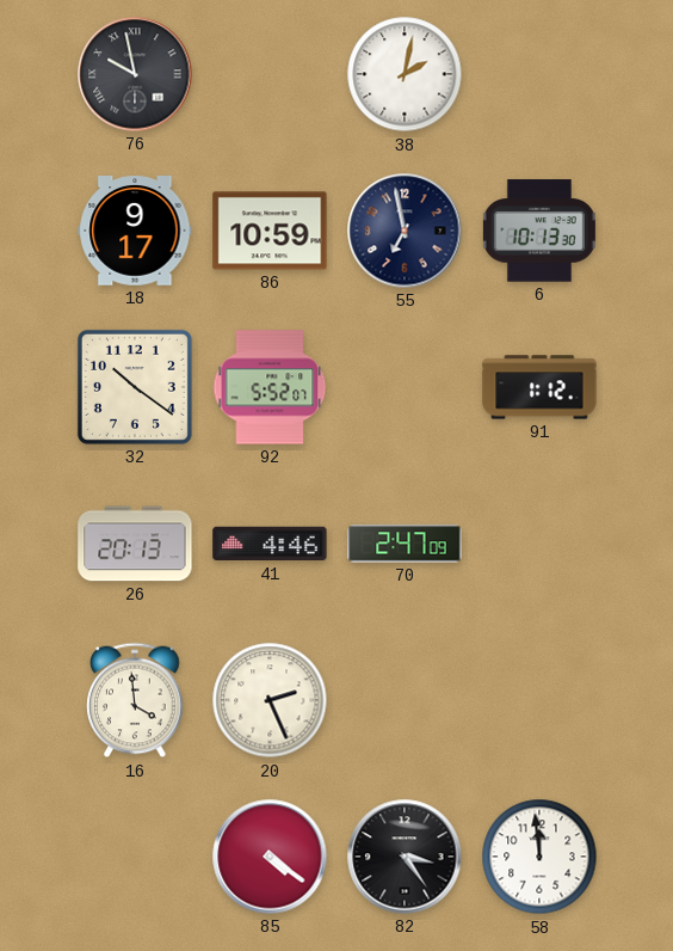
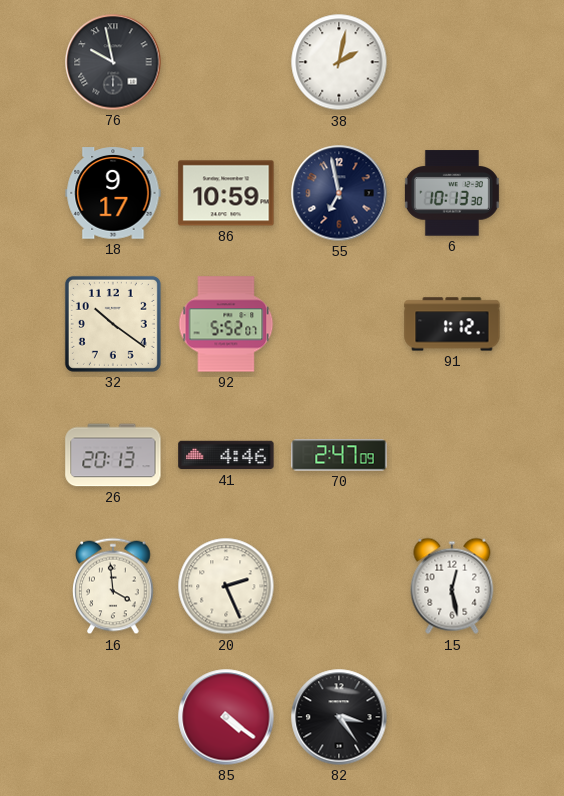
15: none -> 12:28 (452, 586)
58: 11:59 -> none (539, 857)
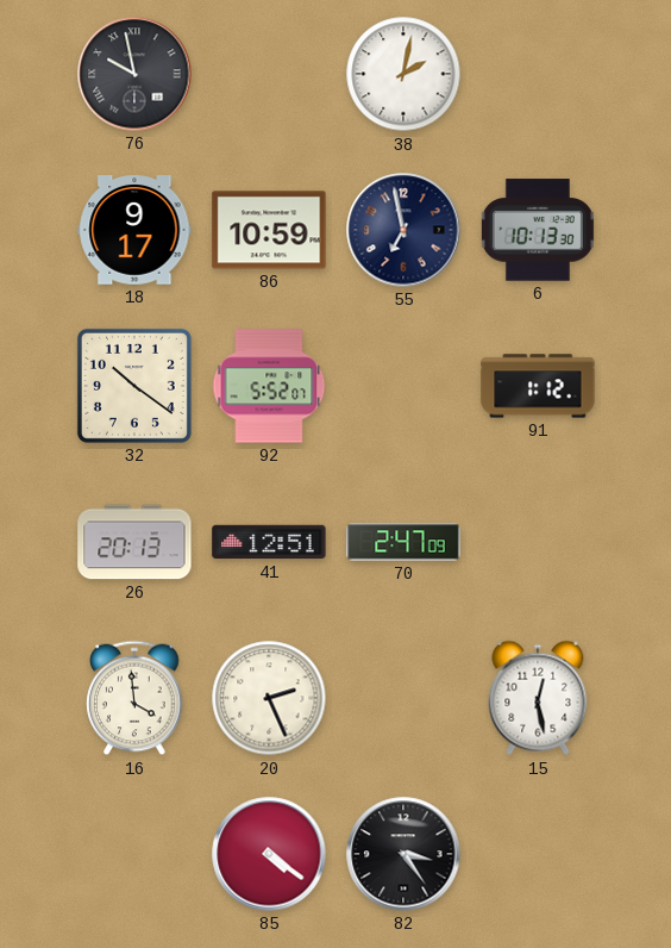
41: 4:46 -> 12:51 (269, 542)
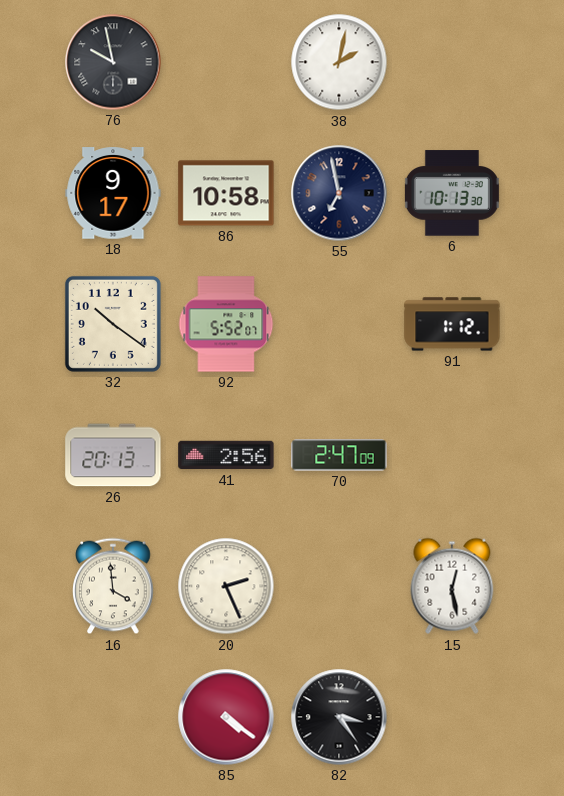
86: 10:59 -> 10:58 (226, 193)
41: 12:51 -> 2:56 (226, 455)
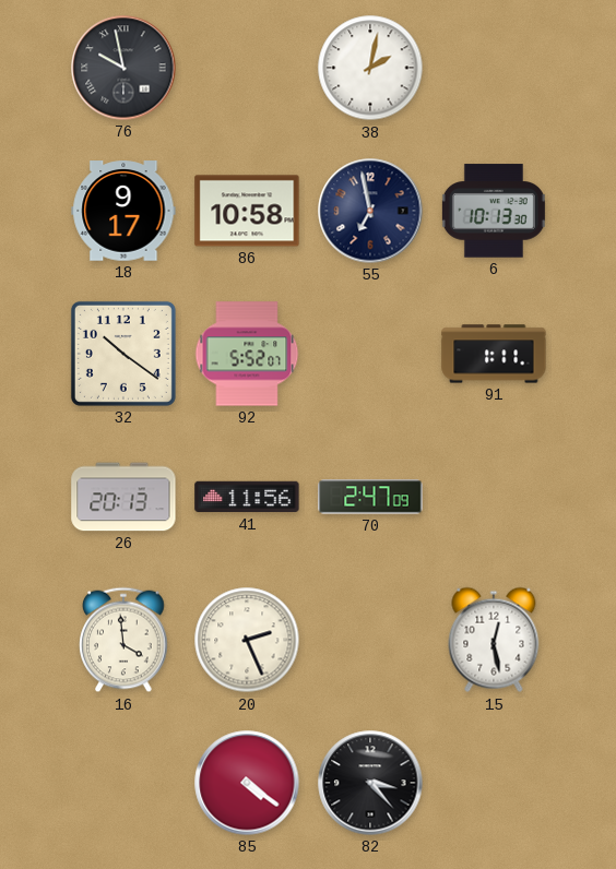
91: 1:12 -> 1:11 (494, 354)
41: 2:56 -> 11:56 (247, 497)
82: 3:24 -> 3:23 (370, 783)
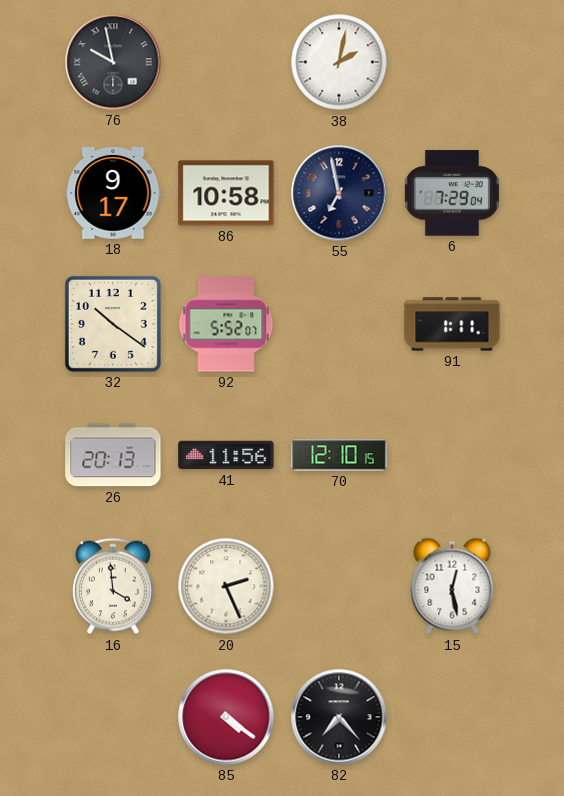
6: 10:13 -> 7:29 (452, 193)
70: 2:47 -> 12:10 (339, 455)
82: 3:23 -> 7:23 (339, 717)
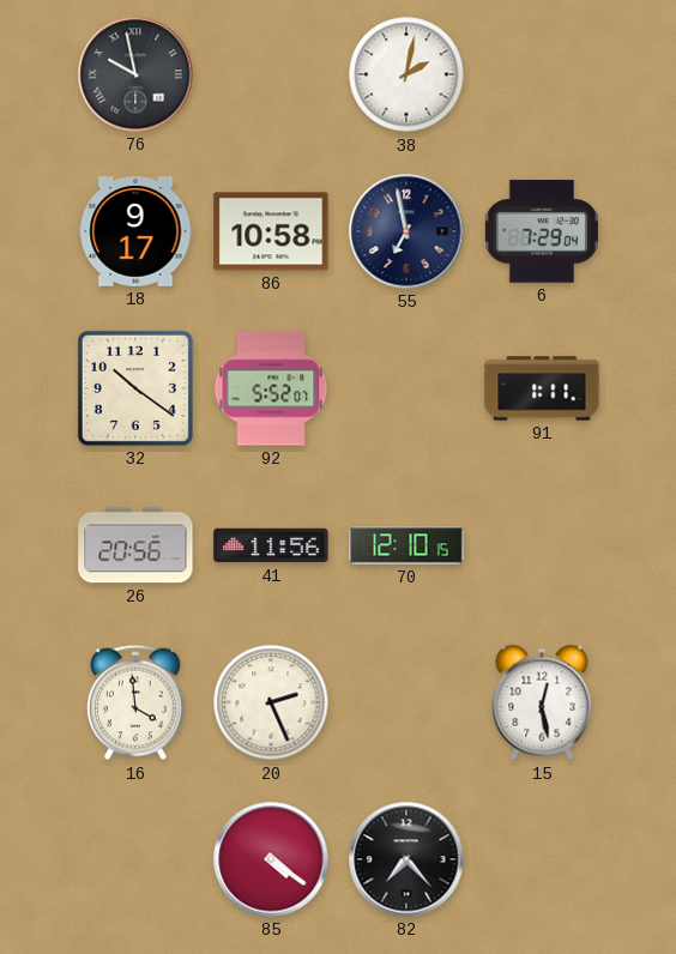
26: 20:13 -> 20:56 (135, 545)
